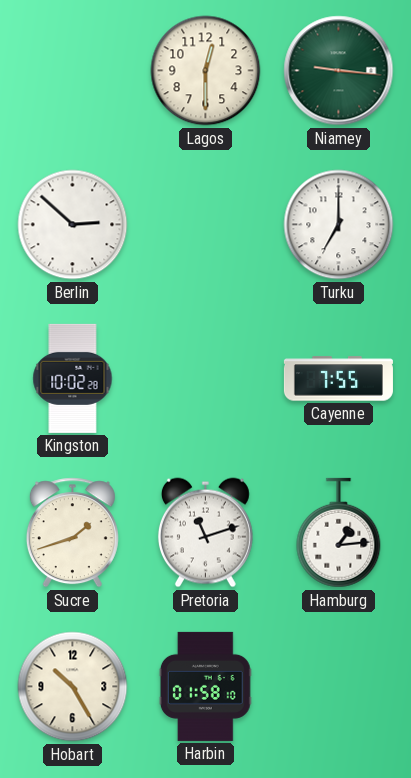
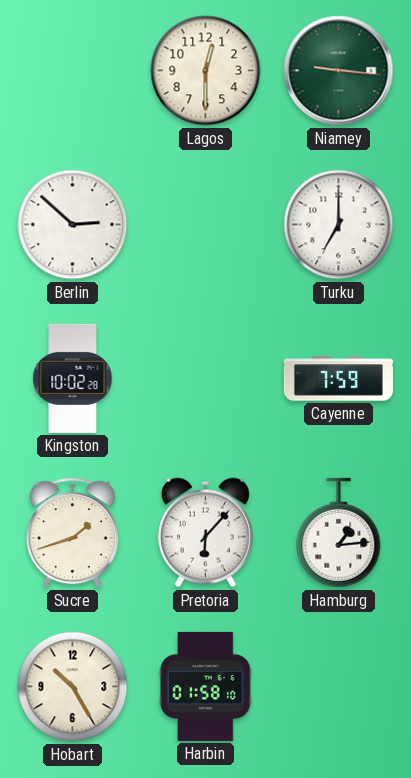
Cayenne: 7:55 -> 7:59 (338, 379)
Pretoria: 11:12 -> 6:07 (205, 533)
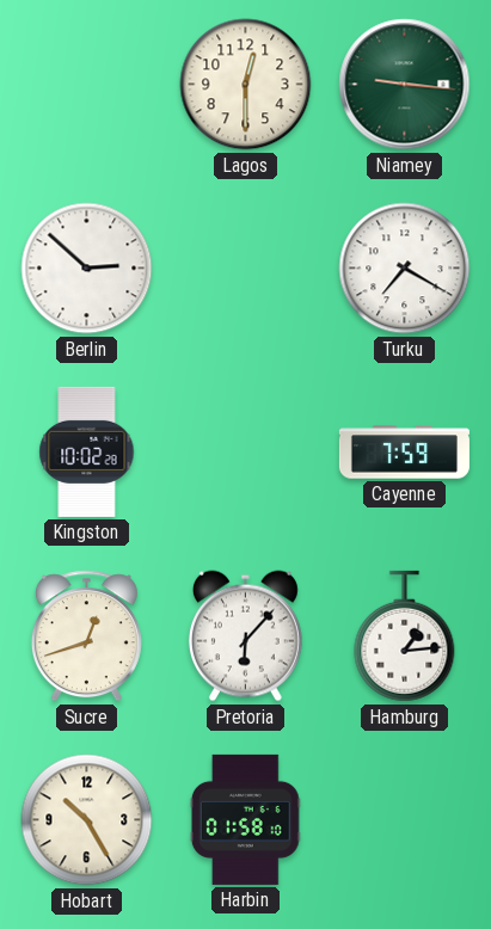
Turku: 7:00 -> 7:20 (405, 269)
Sucre: 1:42 -> 12:42 (86, 636)
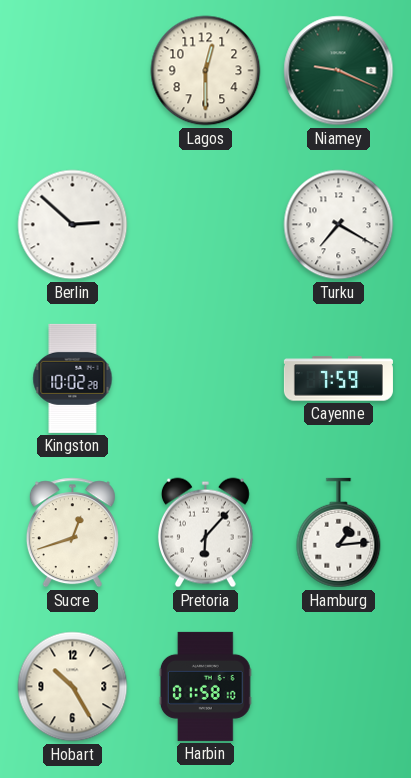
Niamey: 9:16 -> 9:19 (339, 71)
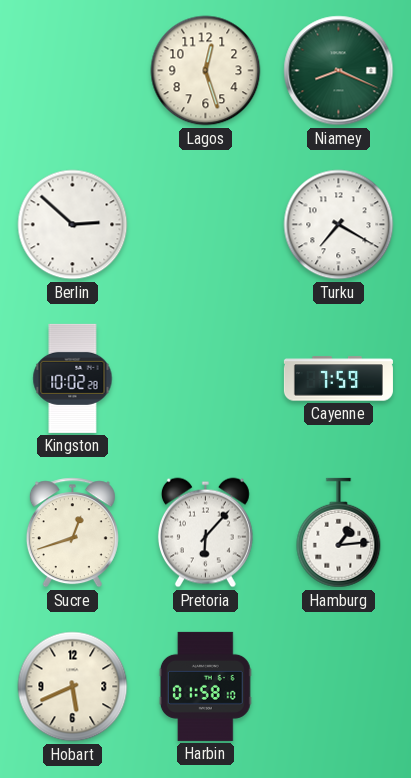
Lagos: 12:30 -> 12:27 (206, 71)
Niamey: 9:19 -> 8:19 (339, 71)
Hobart: 10:25 -> 5:41 (73, 687)
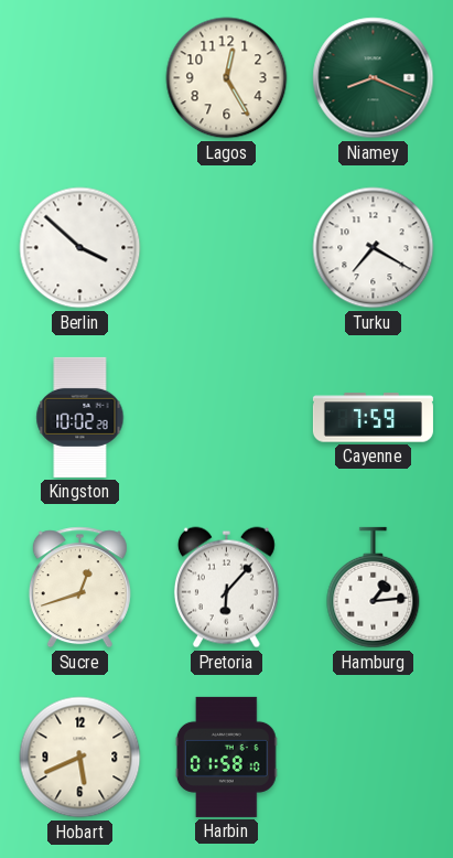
Lagos: 12:27 -> 12:25 (227, 78)
Berlin: 2:52 -> 3:52 (80, 248)
